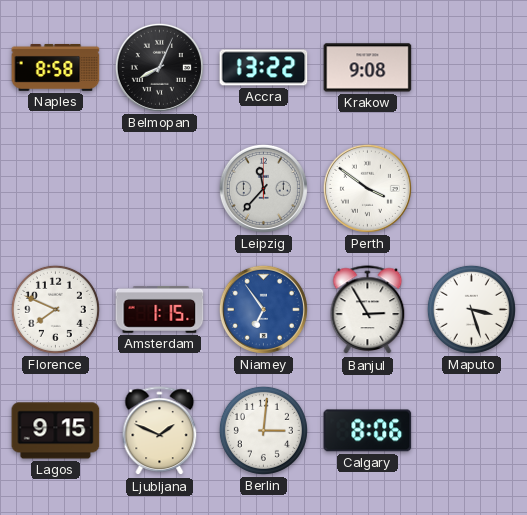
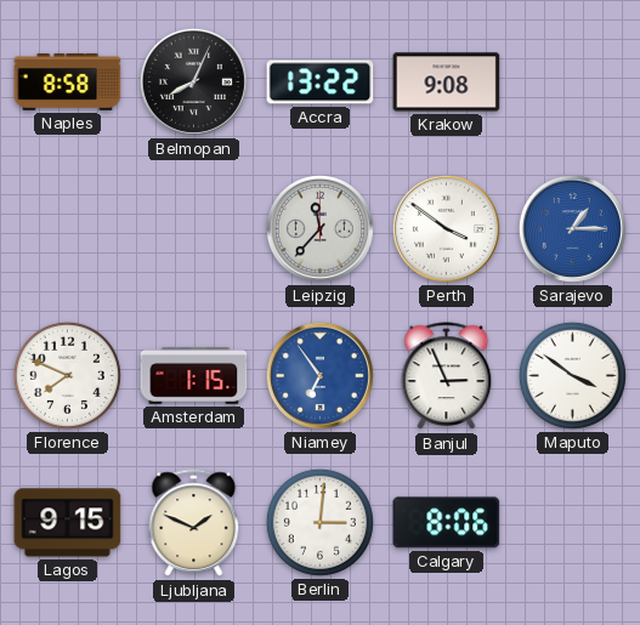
Sarajevo: none -> 1:15 (572, 228)
Banjul: 2:55 -> 2:56 (447, 376)
Maputo: 3:27 -> 3:51 (572, 375)
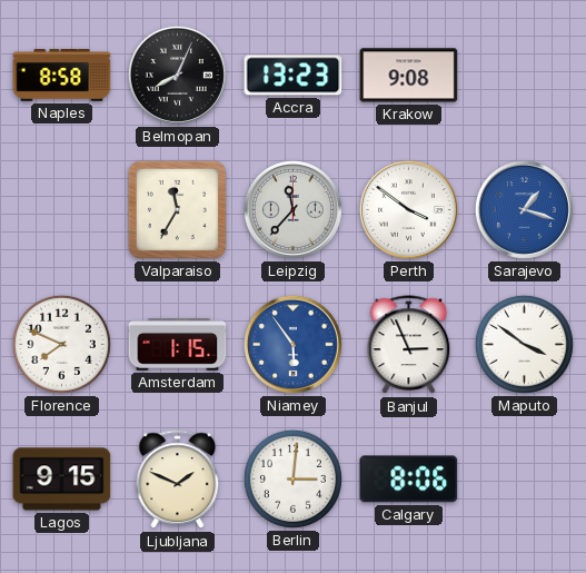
Accra: 13:22 -> 13:23 (294, 76)
Valparaiso: none -> 11:35 (177, 209)
Sarajevo: 1:15 -> 1:18 (524, 209)
Niamey: 6:54 -> 5:54 (292, 344)
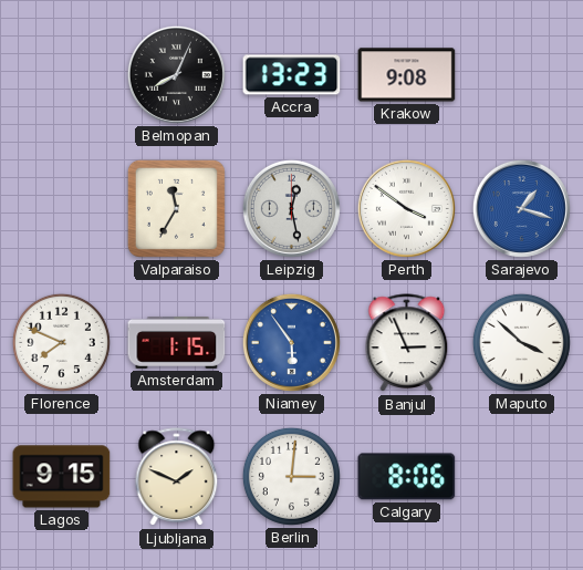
Naples: 8:58 -> none (62, 75)
Leipzig: 11:37 -> 12:28 (291, 208)
Maputo: 3:51 -> 3:52 (521, 342)
